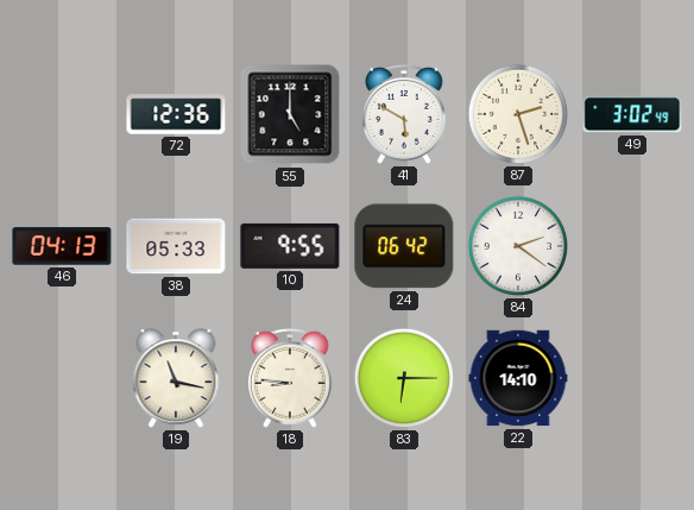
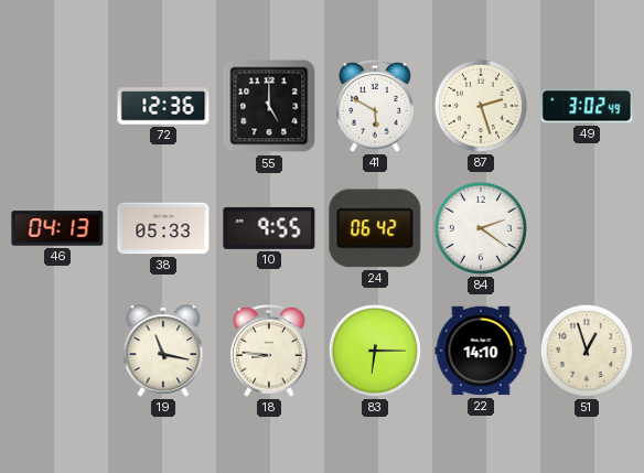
51: none -> 12:57 (587, 351)
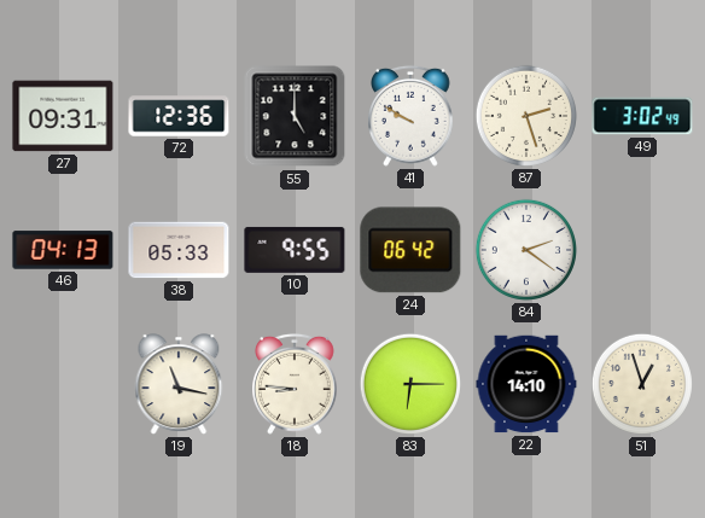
27: none -> 09:31 (63, 116)
41: 5:50 -> 9:50 (412, 116)
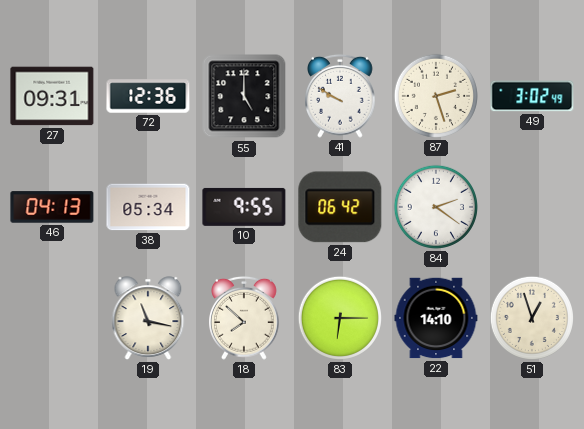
38: 05:33 -> 05:34 (148, 207)
18: 8:46 -> 7:52 (245, 318)
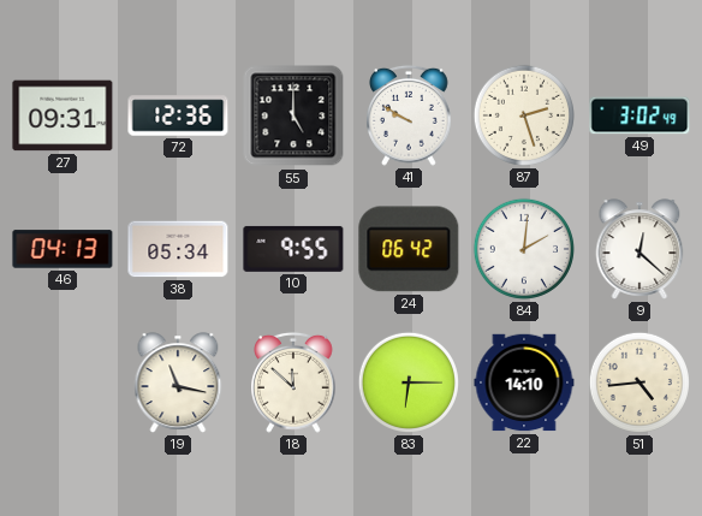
84: 2:21 -> 2:01 (524, 249)
9: none -> 12:22 (639, 249)
18: 7:52 -> 11:52 (295, 382)
51: 12:57 -> 4:44 (639, 382)
